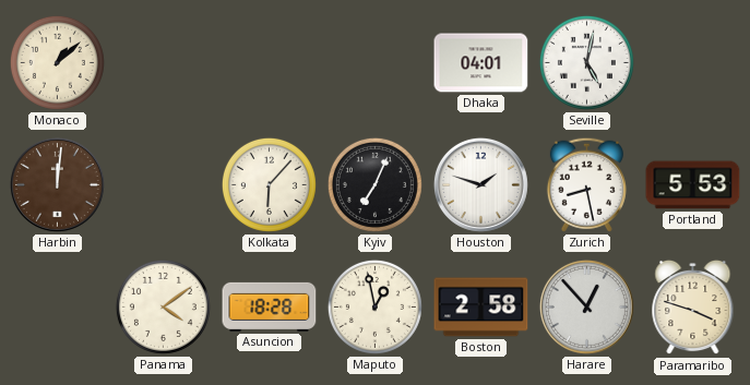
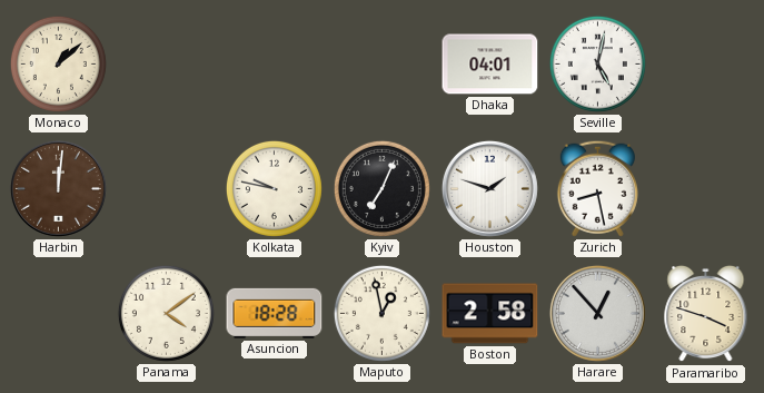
Kolkata: 6:07 -> 9:47 (274, 188)
Portland: 5:53 -> none (693, 185)
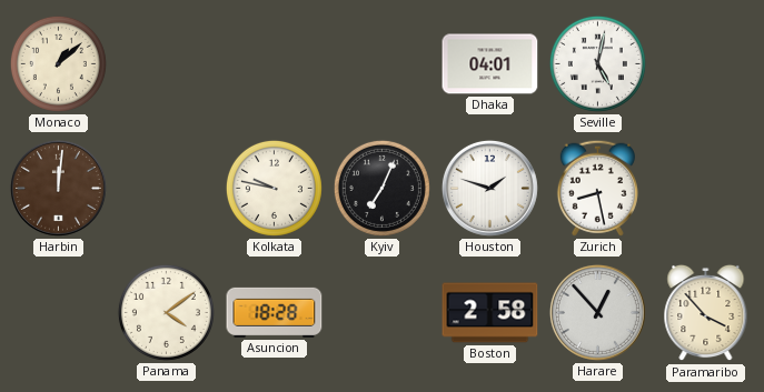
Maputo: 12:58 -> none (381, 313)
Paramaribo: 3:48 -> 3:53 (706, 313)
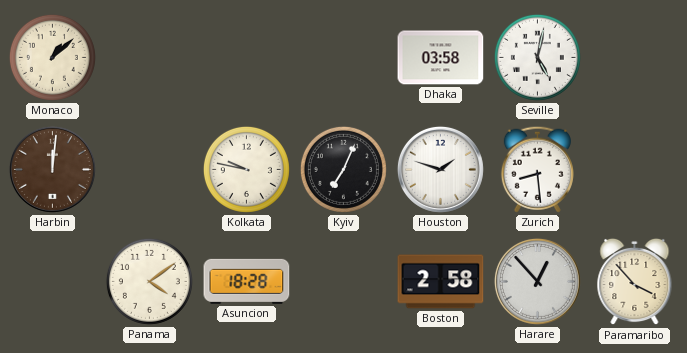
Dhaka: 04:01 -> 03:58 (441, 58)
Zurich: 8:28 -> 8:29 (537, 169)
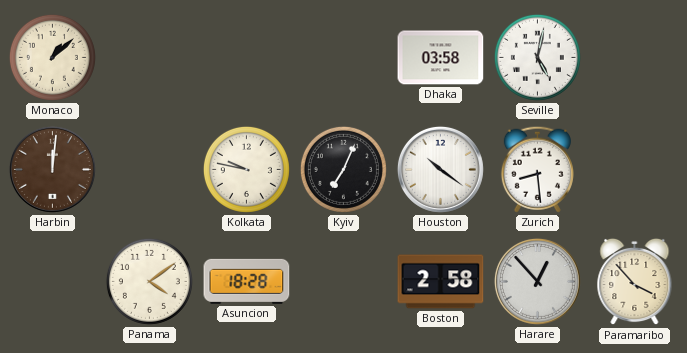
Houston: 1:48 -> 10:21 (440, 169)
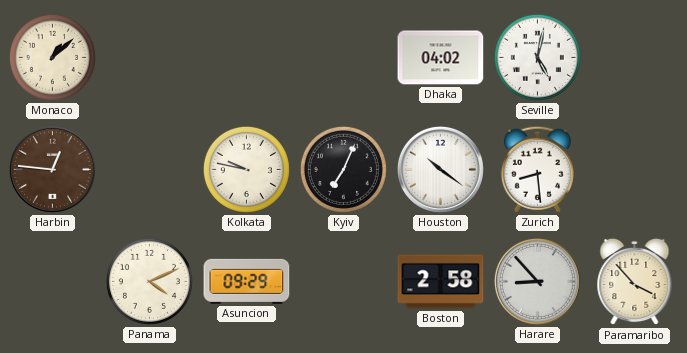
Dhaka: 03:58 -> 04:02 (441, 58)
Harbin: 12:01 -> 12:46 (52, 169)
Panama: 4:09 -> 4:11 (149, 281)
Asuncion: 18:28 -> 09:29 (247, 281)
Harare: 12:53 -> 8:53 (537, 281)
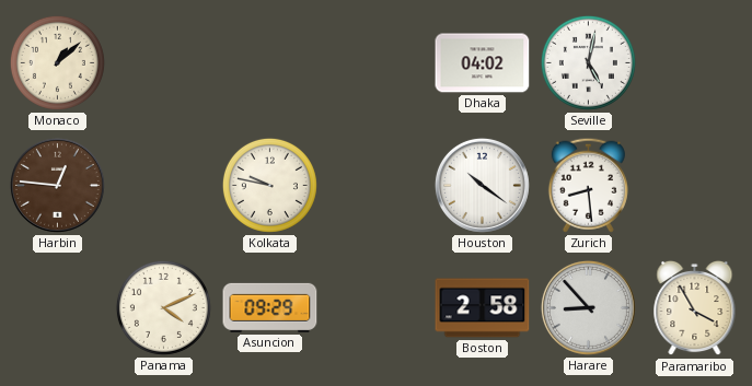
Kyiv: 7:04 -> none (343, 169)
Paramaribo: 3:53 -> 3:55 (695, 308)
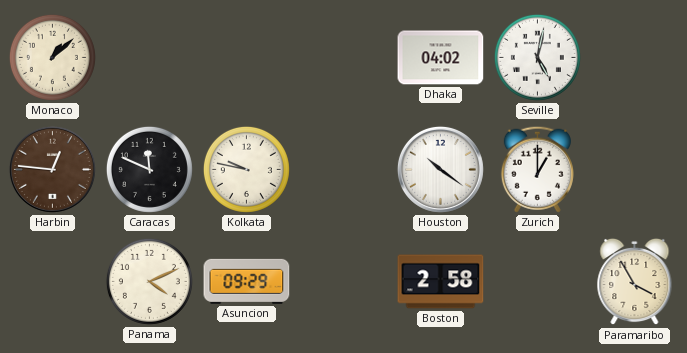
Caracas: none -> 11:49 (149, 169)
Zurich: 8:29 -> 1:00 (537, 169)
Harare: 8:53 -> none (588, 307)
